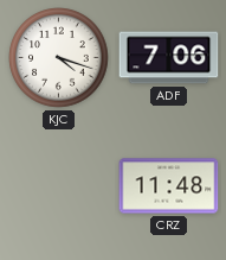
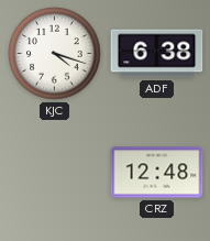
ADF: 7:06 -> 6:38 (157, 54)
CRZ: 11:48 -> 12:48 (157, 173)
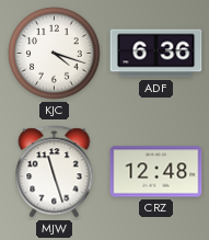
ADF: 6:38 -> 6:36 (156, 54)
MJW: none -> 11:27 (55, 172)
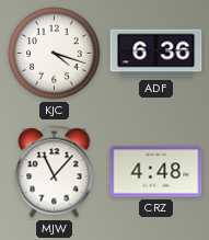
MJW: 11:27 -> 11:07 (55, 172)
CRZ: 12:48 -> 4:48 (156, 172)
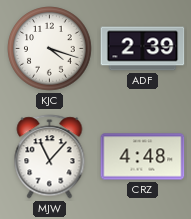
ADF: 6:36 -> 2:39 (143, 49)
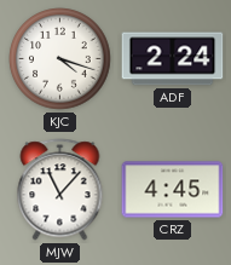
ADF: 2:39 -> 2:24 (173, 59)
CRZ: 4:48 -> 4:45 (173, 190)
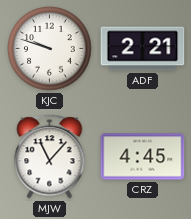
KJC: 4:18 -> 9:48 (50, 49)
ADF: 2:24 -> 2:21 (143, 49)
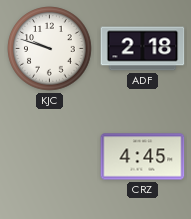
ADF: 2:21 -> 2:18 (143, 49)
MJW: 11:07 -> none (50, 157)
